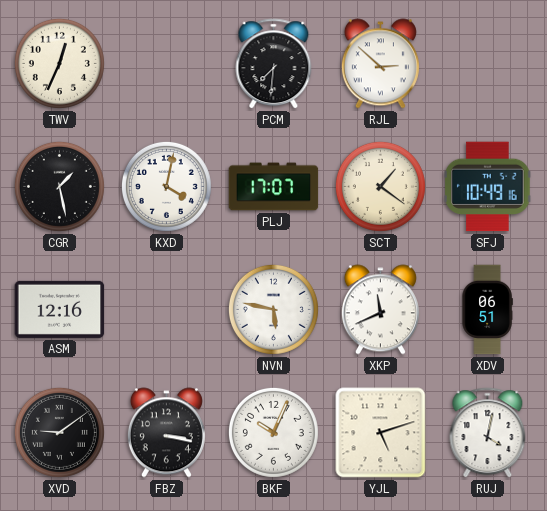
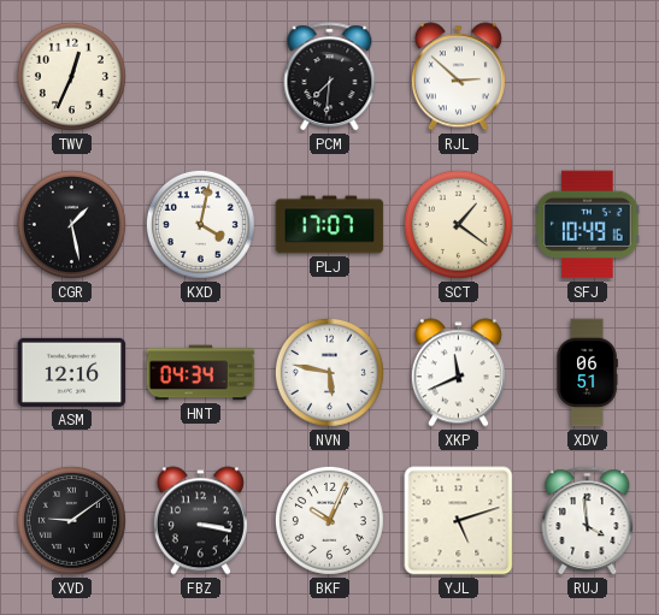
HNT: none -> 04:34 (201, 373)
RUJ: 4:02 -> 3:59 (588, 521)
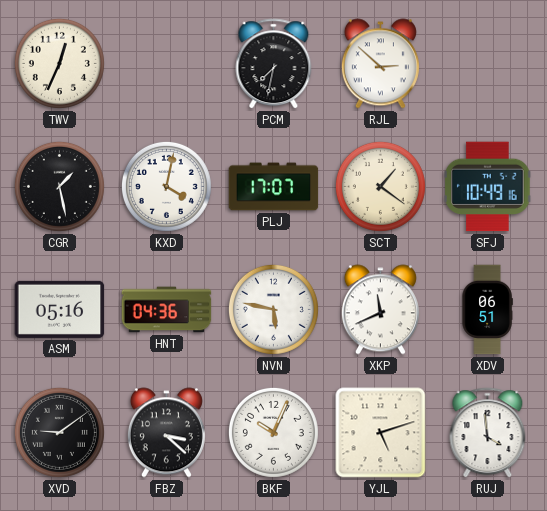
PCM: 7:31 -> 7:32 (274, 64)
ASM: 12:16 -> 05:16 (60, 309)
HNT: 04:34 -> 04:36 (167, 310)
FBZ: 3:17 -> 3:22 (166, 433)
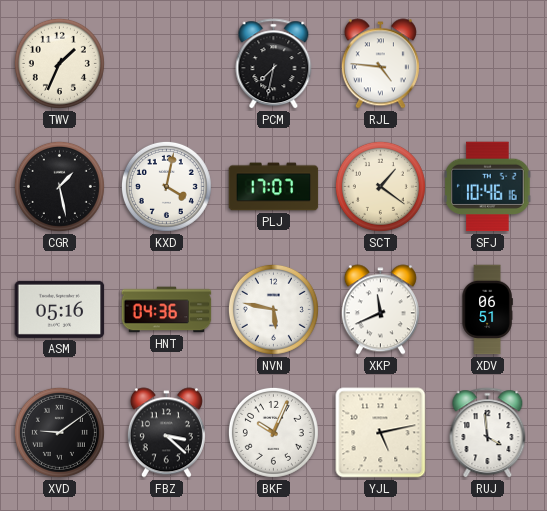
TWV: 12:34 -> 1:34 (59, 63)
RJL: 2:52 -> 4:46 (380, 64)
SFJ: 10:49 -> 10:46 (488, 187)
YJL: 5:12 -> 5:13 (381, 433)
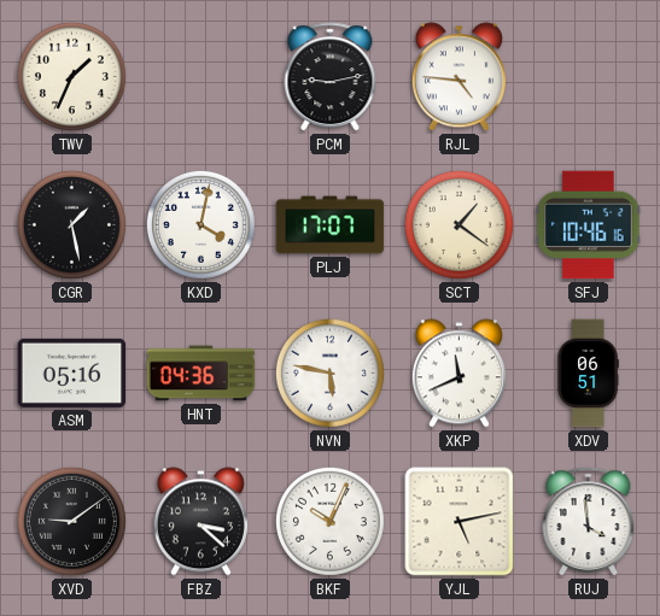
PCM: 7:32 -> 9:13 (331, 77)
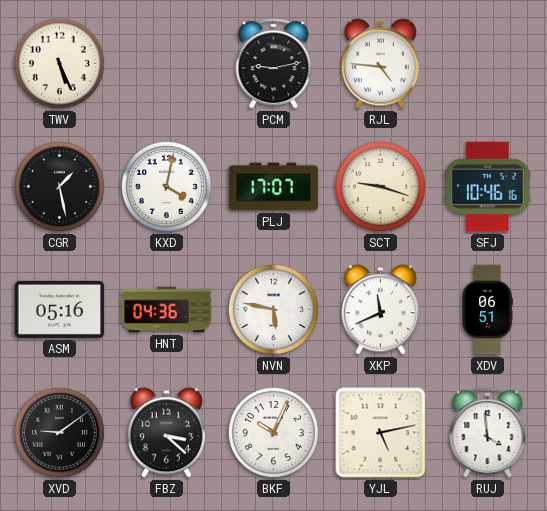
TWV: 1:34 -> 5:26 (59, 63)
SCT: 1:21 -> 9:18 (380, 186)
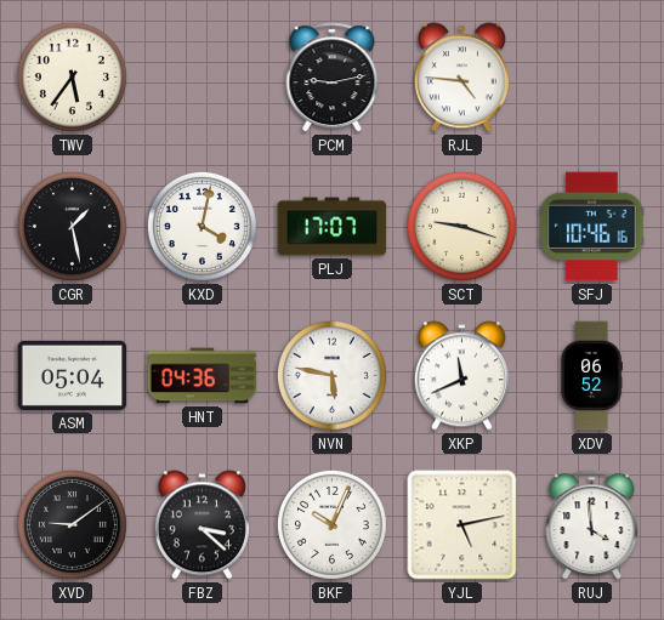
TWV: 5:26 -> 5:36 (72, 76)
ASM: 05:16 -> 05:04 (73, 375)
XDV: 06:51 -> 06:52 (591, 376)
